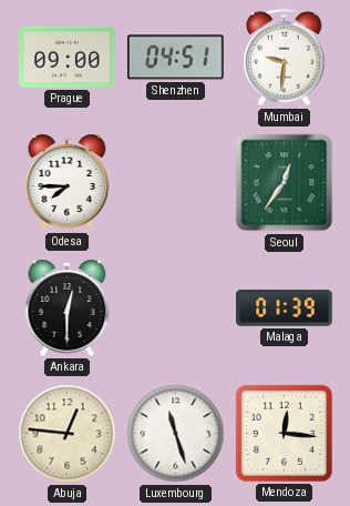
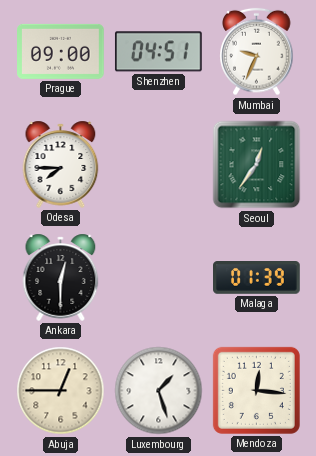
Mumbai: 9:31 -> 9:34 (257, 52)
Abuja: 12:46 -> 12:45 (61, 391)
Luxembourg: 11:27 -> 1:27 (159, 391)
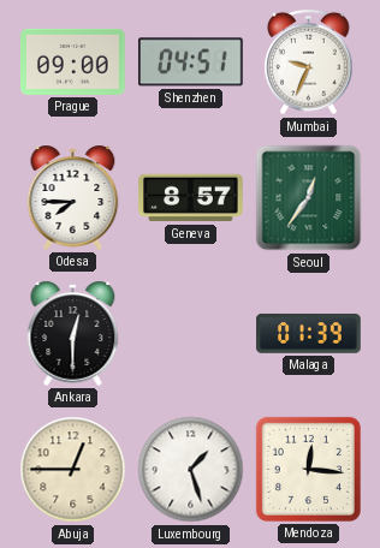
Geneva: none -> 8:57 (191, 198)
